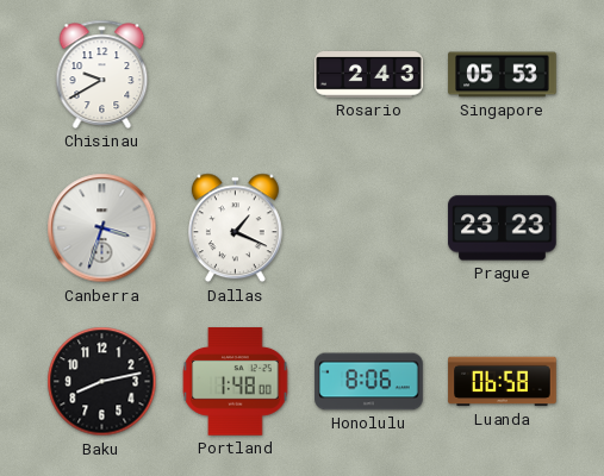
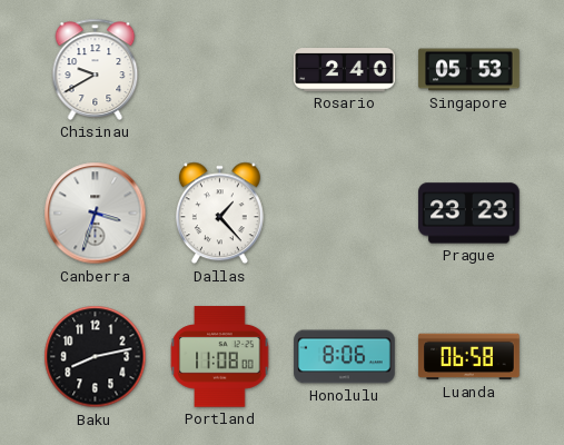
Rosario: 2:43 -> 2:40 (345, 70)
Dallas: 1:19 -> 1:23 (219, 214)
Portland: 1:48 -> 11:08 (220, 357)
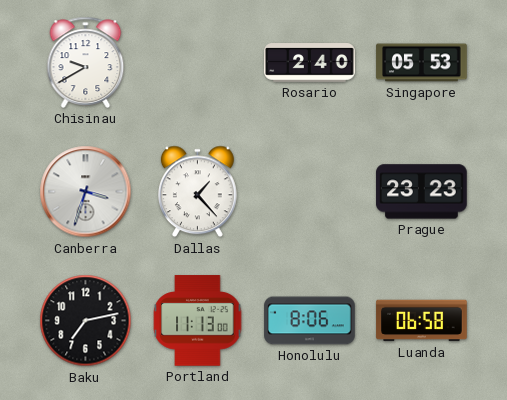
Baku: 8:13 -> 7:13 (86, 321)
Portland: 11:08 -> 11:13 (198, 321)
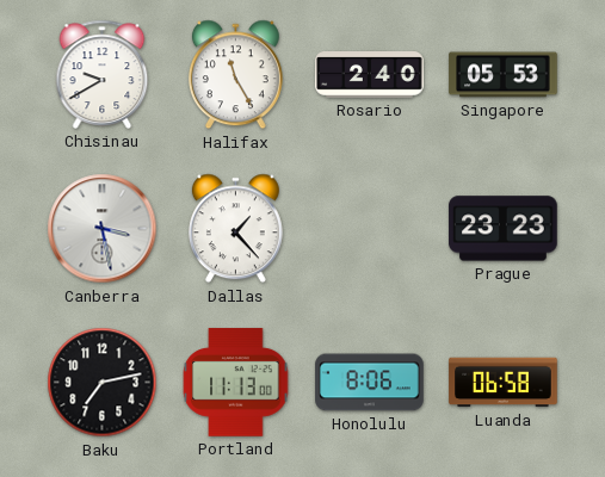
Halifax: none -> 11:25 (235, 75)
Canberra: 3:33 -> 3:28 (103, 229)
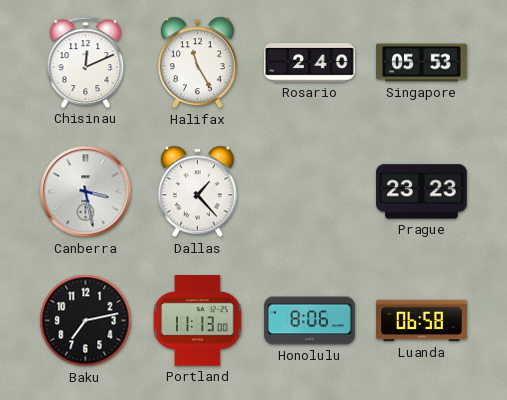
Chisinau: 9:40 -> 12:11 (86, 62)
